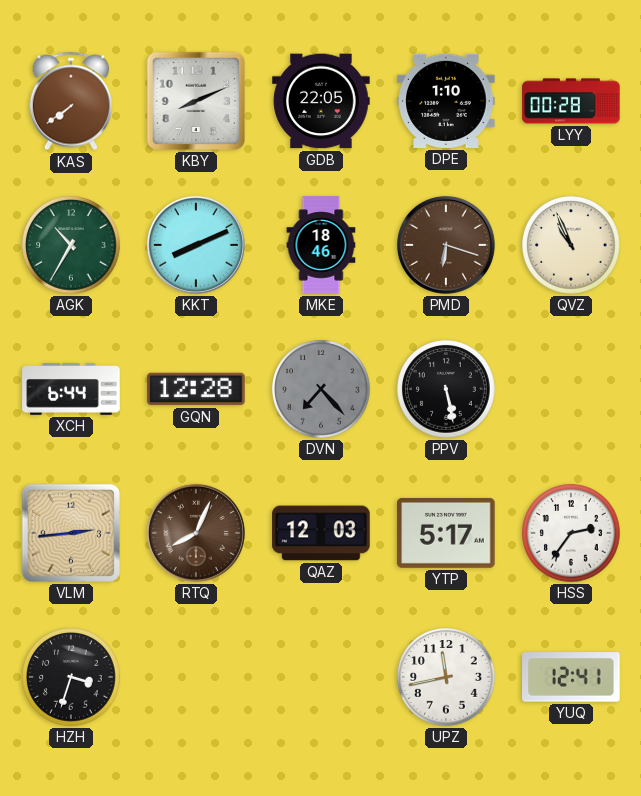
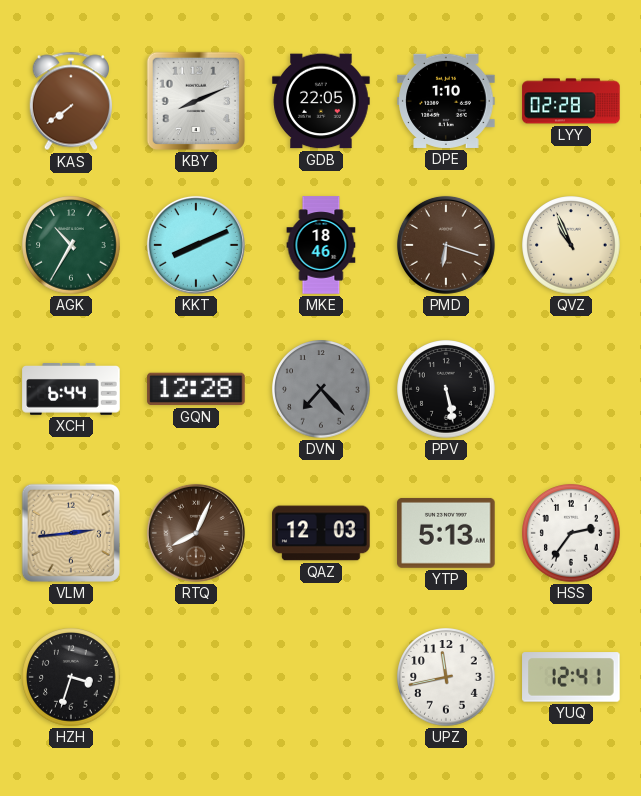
LYY: 00:28 -> 02:28 (571, 101)
YTP: 5:17 -> 5:13 (446, 533)
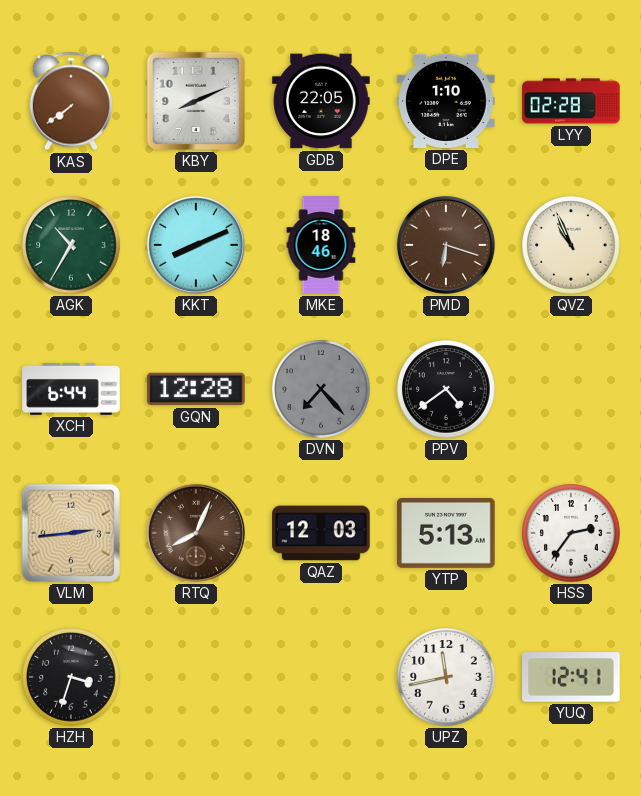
PPV: 5:28 -> 4:39 (446, 389)
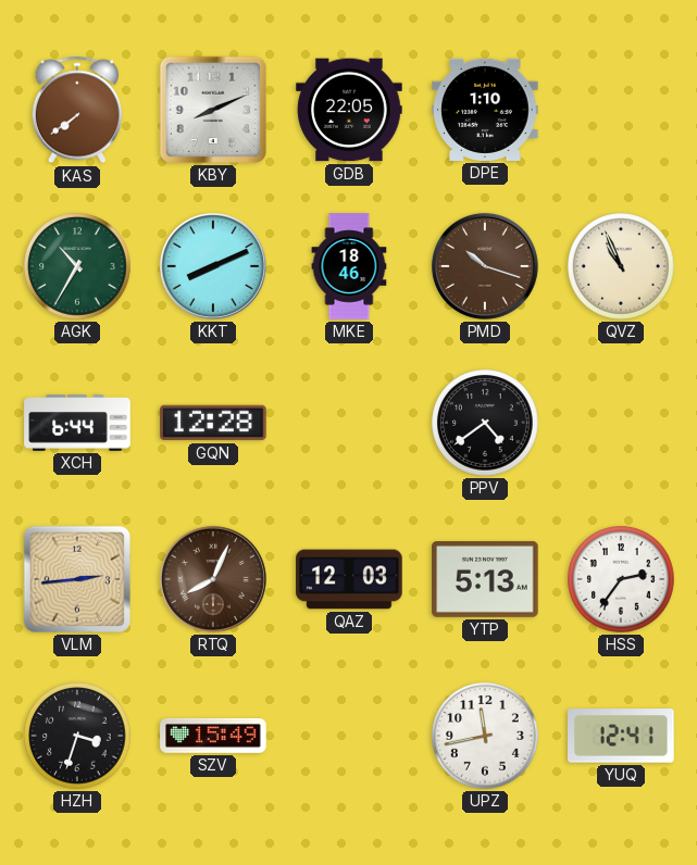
LYY: 02:28 -> none (571, 101)
PMD: 6:18 -> 10:18 (485, 266)
DVN: 7:23 -> none (321, 389)
SZV: none -> 15:49 (213, 736)
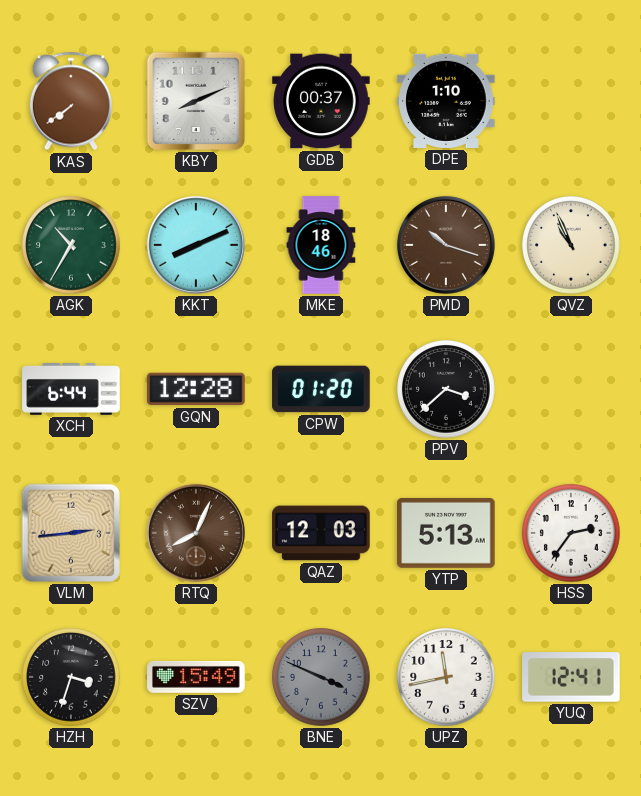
GDB: 22:05 -> 00:37 (321, 101)
CPW: none -> 01:20 (321, 389)
PPV: 4:39 -> 3:38 (446, 389)
BNE: none -> 3:49 (321, 677)
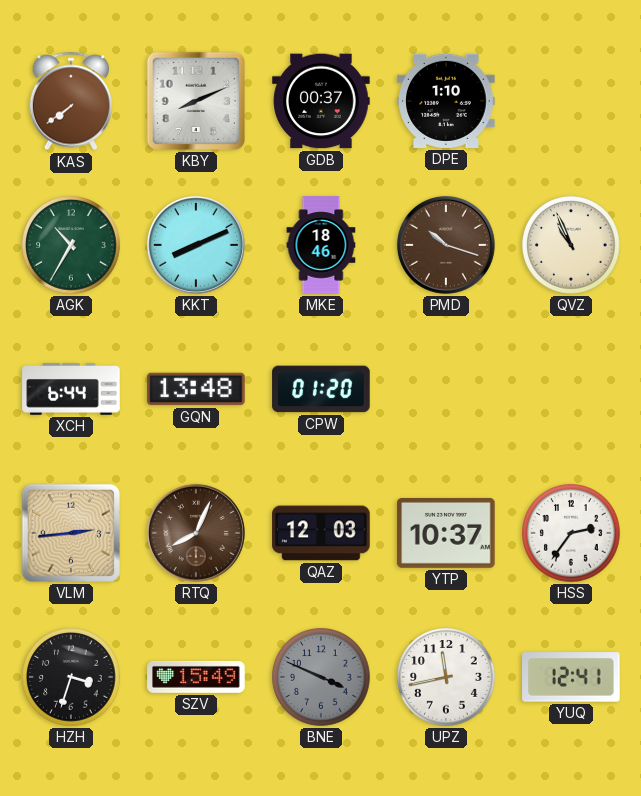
GQN: 12:28 -> 13:48 (196, 389)
PPV: 3:38 -> none (446, 389)
YTP: 5:13 -> 10:37 (446, 533)
